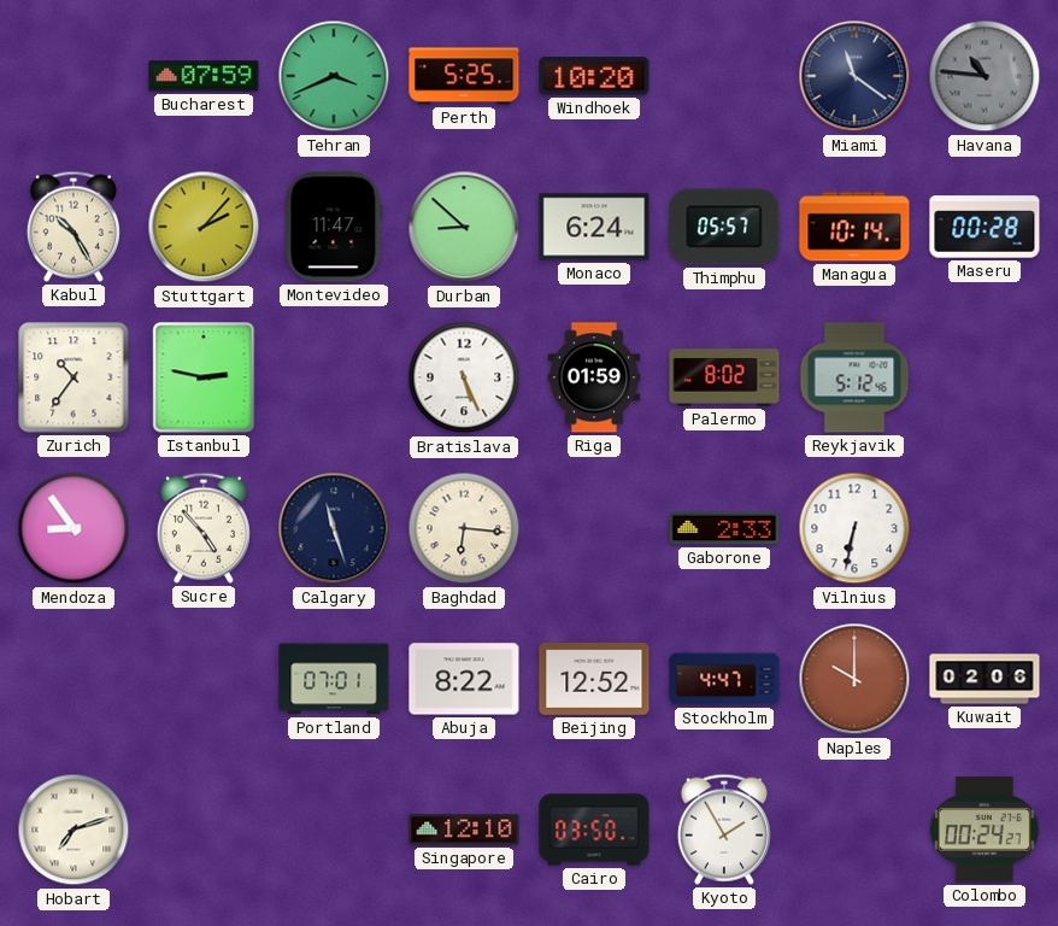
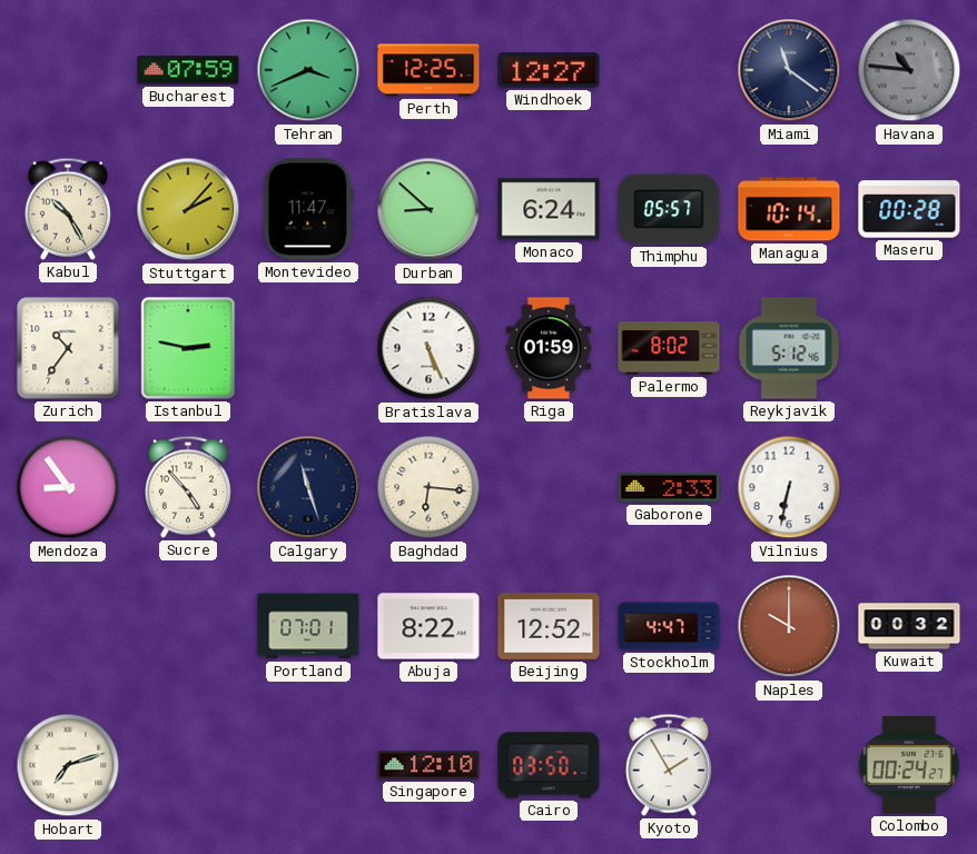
Perth: 5:25 -> 12:25 (428, 70)
Windhoek: 10:20 -> 12:27 (549, 70)
Kuwait: 02:06 -> 00:32 (909, 626)
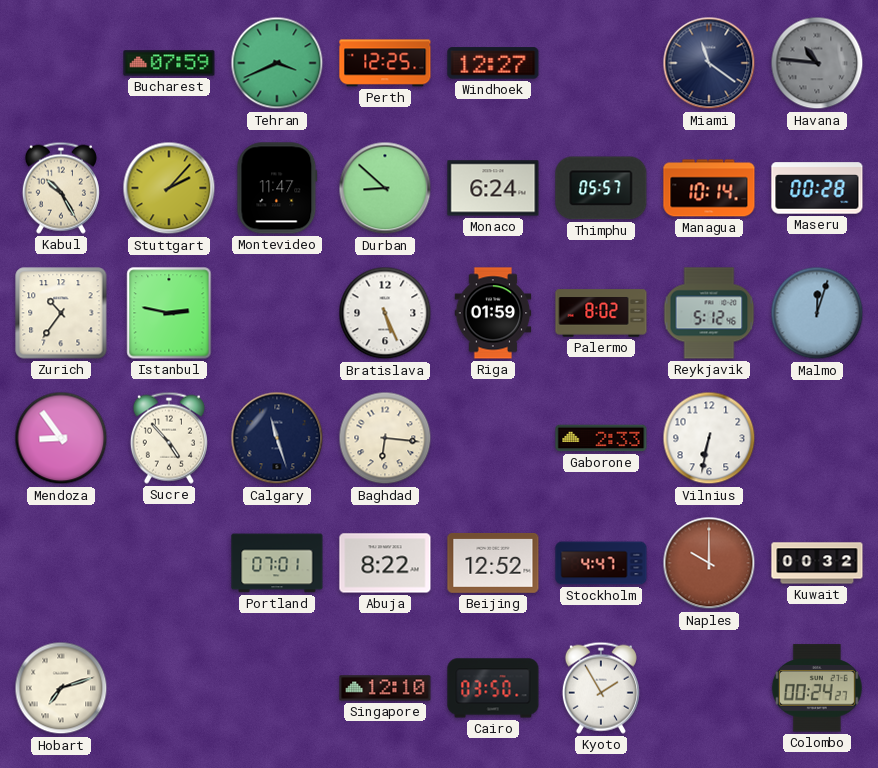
Malmo: none -> 12:03 (817, 313)
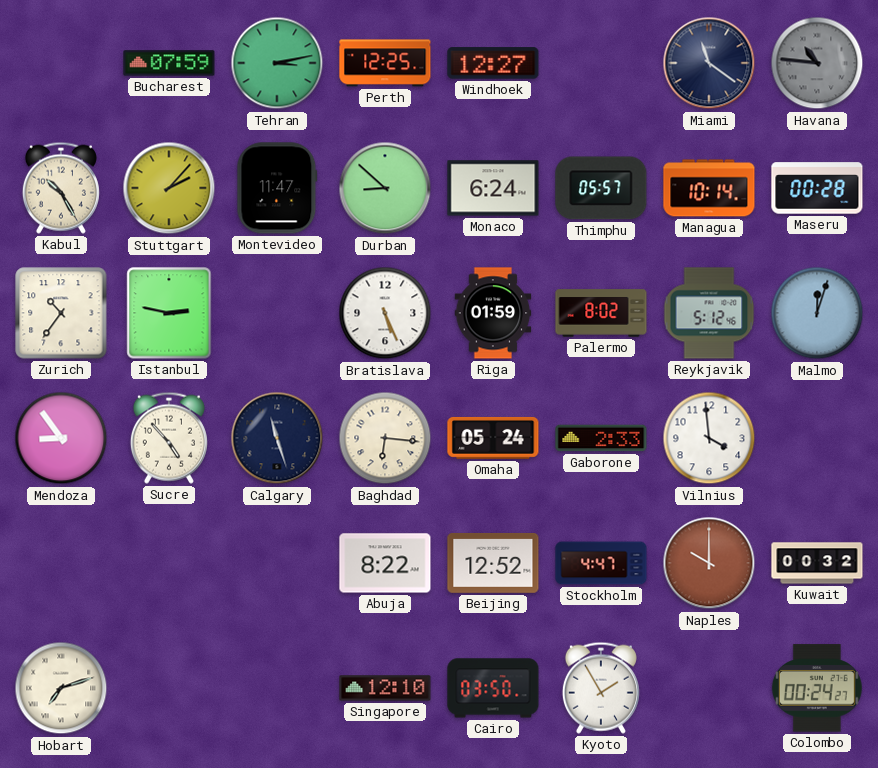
Tehran: 3:41 -> 3:13 (277, 63)
Omaha: none -> 05:24 (493, 438)
Vilnius: 6:32 -> 3:59 (709, 438)
Portland: 07:01 -> none (277, 563)
